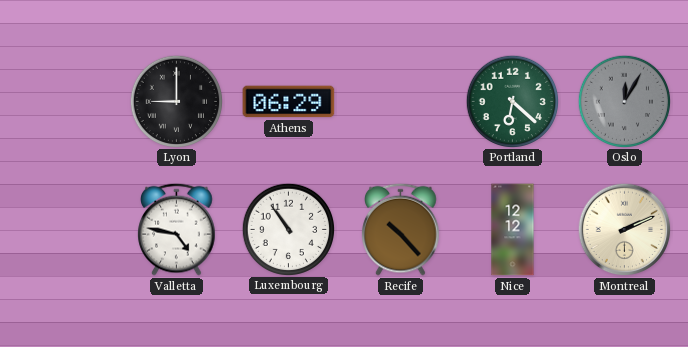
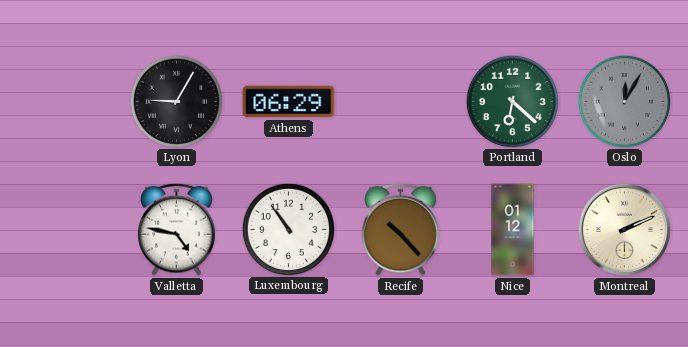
Lyon: 9:00 -> 9:05 (176, 101)
Nice: 12:12 -> 01:12 (513, 230)
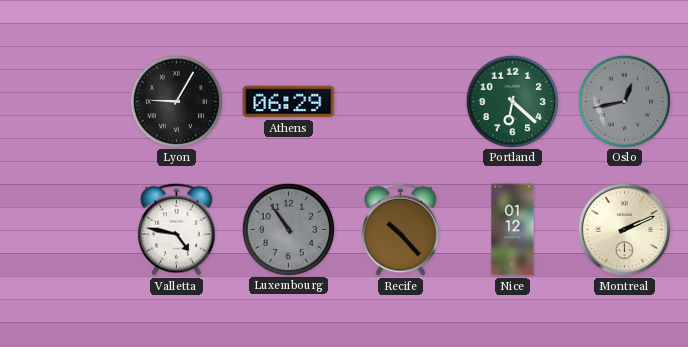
Oslo: 12:05 -> 12:43 (624, 101)
Luxembourg dial: white -> grey (288, 229)
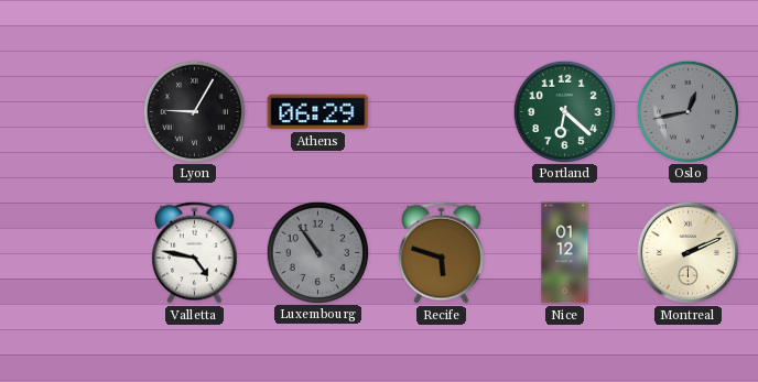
Recife: 10:23 -> 5:48 (442, 252)
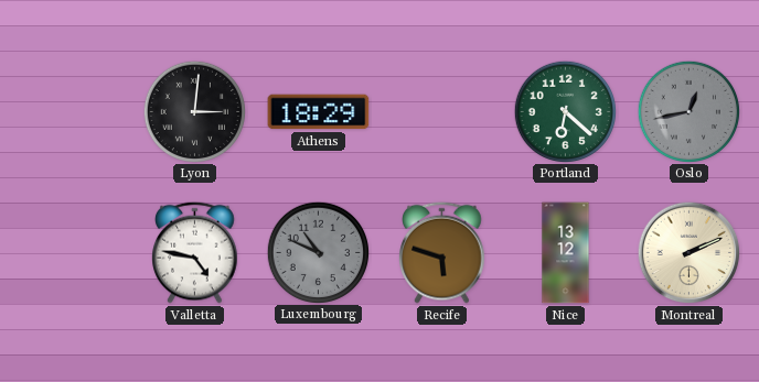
Lyon: 9:05 -> 3:01 (194, 111)
Athens: 06:29 -> 18:29 (319, 112)
Luxembourg: 10:54 -> 10:49 (318, 252)
Nice: 01:12 -> 13:12 (566, 253)
